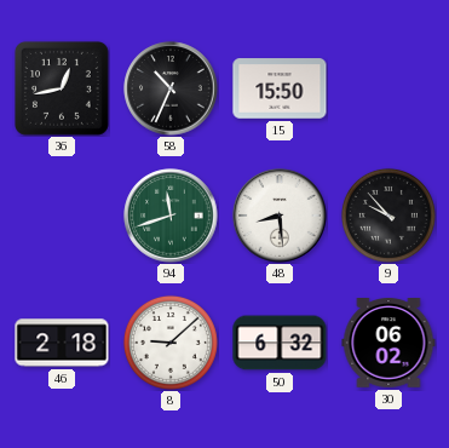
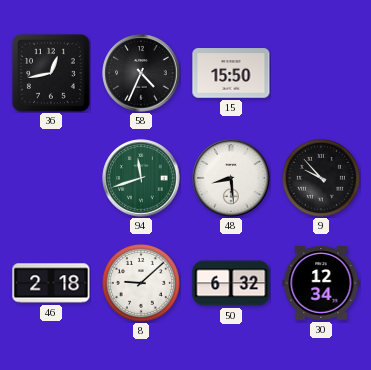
58: 10:34 -> 4:34 (141, 73)
30: 06:02 -> 12:34 (321, 284)
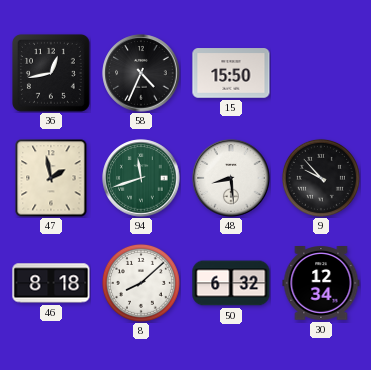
47: none -> 1:58 (51, 178)
46: 2:18 -> 8:18 (51, 283)
8: 9:08 -> 8:08 (141, 283)
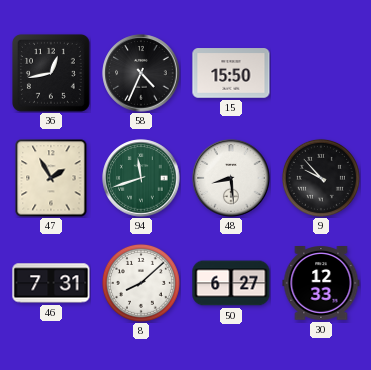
47: 1:58 -> 1:55 (51, 178)
46: 8:18 -> 7:31 (51, 283)
50: 6:32 -> 6:27 (231, 283)
30: 12:34 -> 12:33 (321, 284)
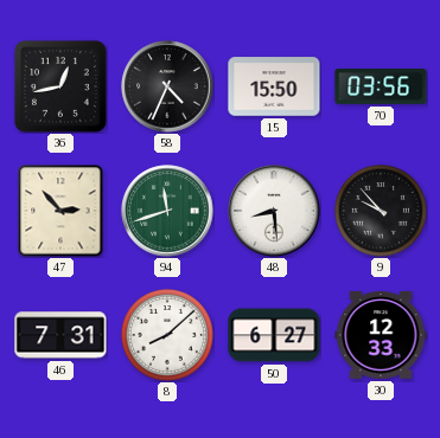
70: none -> 03:56 (381, 86)
47: 1:55 -> 2:53 (60, 211)
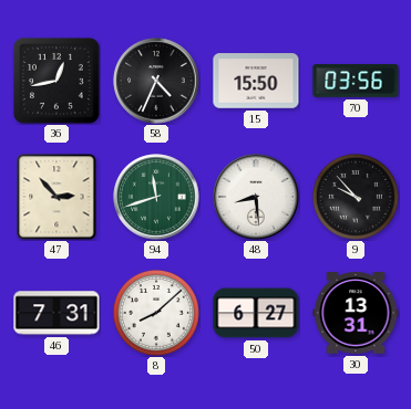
30: 12:33 -> 13:31 (356, 314)
